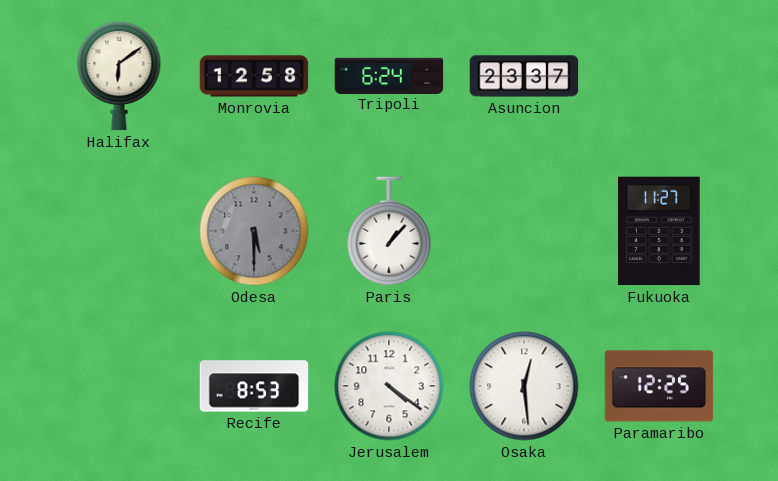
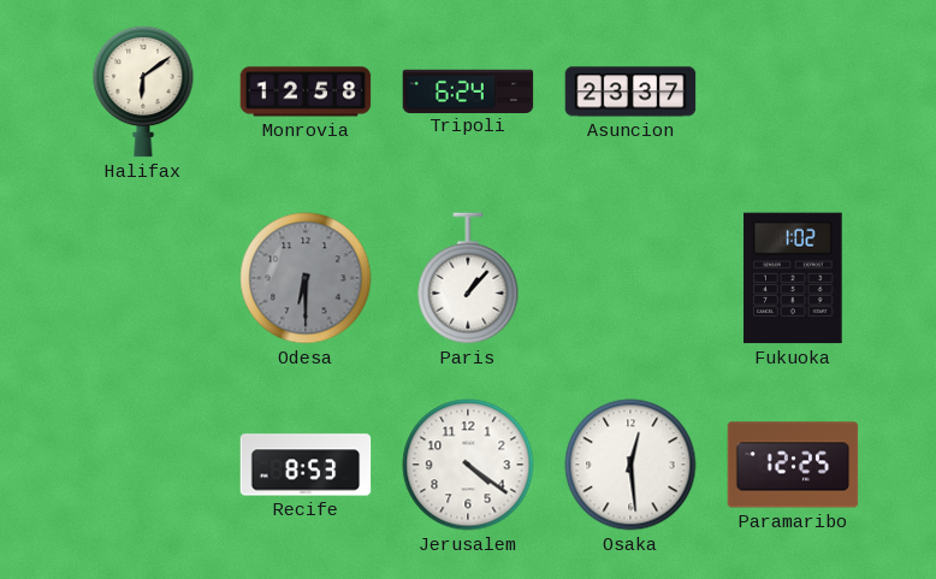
Odesa: 5:30 -> 6:30 (306, 278)
Fukuoka: 11:27 -> 1:02 (793, 278)
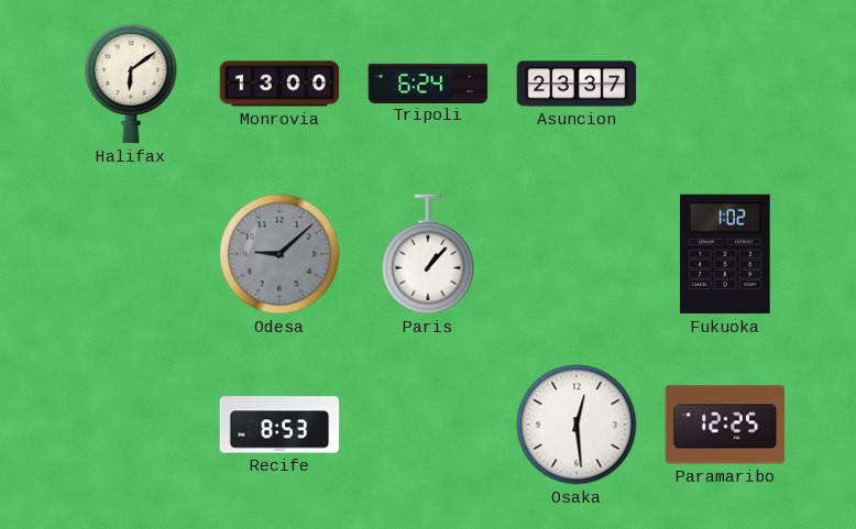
Monrovia: 12:58 -> 13:00 (279, 84)
Odesa: 6:30 -> 9:08 (279, 254)
Jerusalem: 4:21 -> none (468, 465)
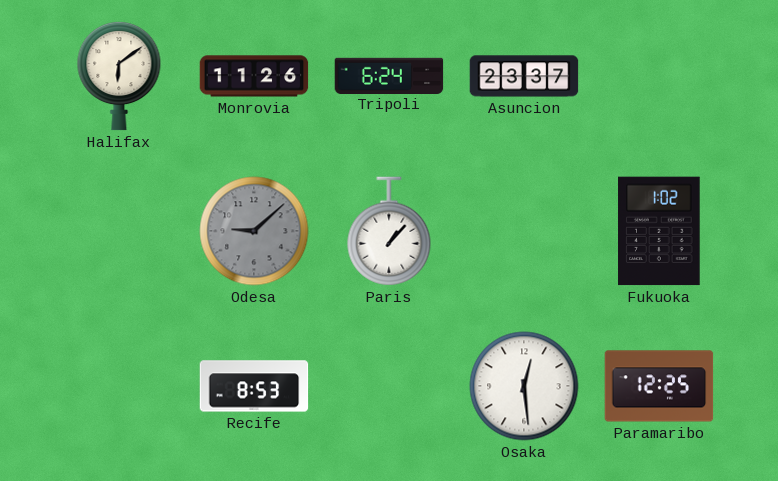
Monrovia: 13:00 -> 11:26 (254, 76)
